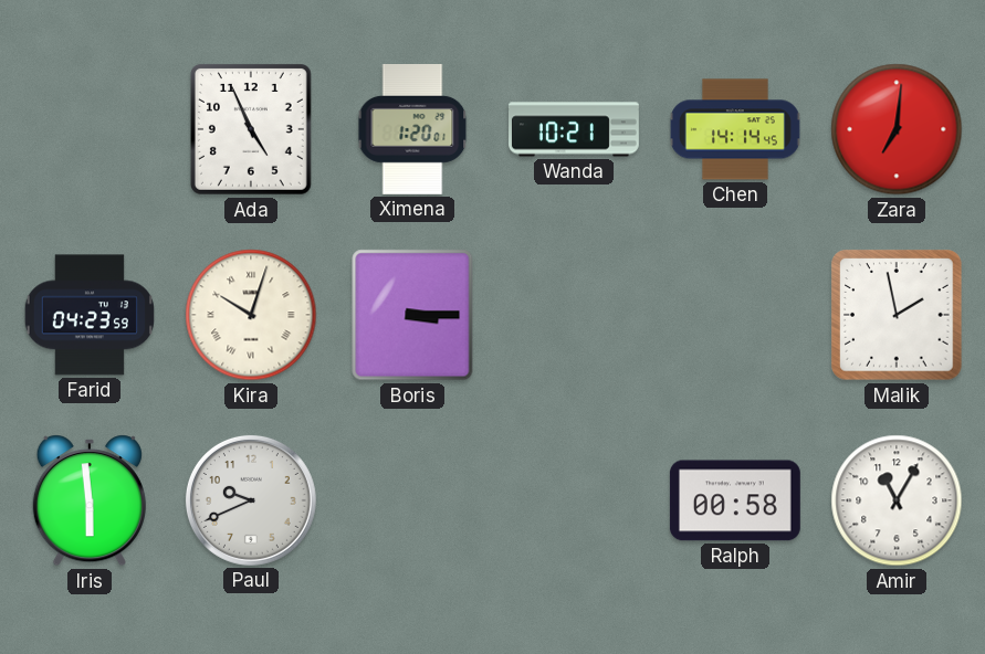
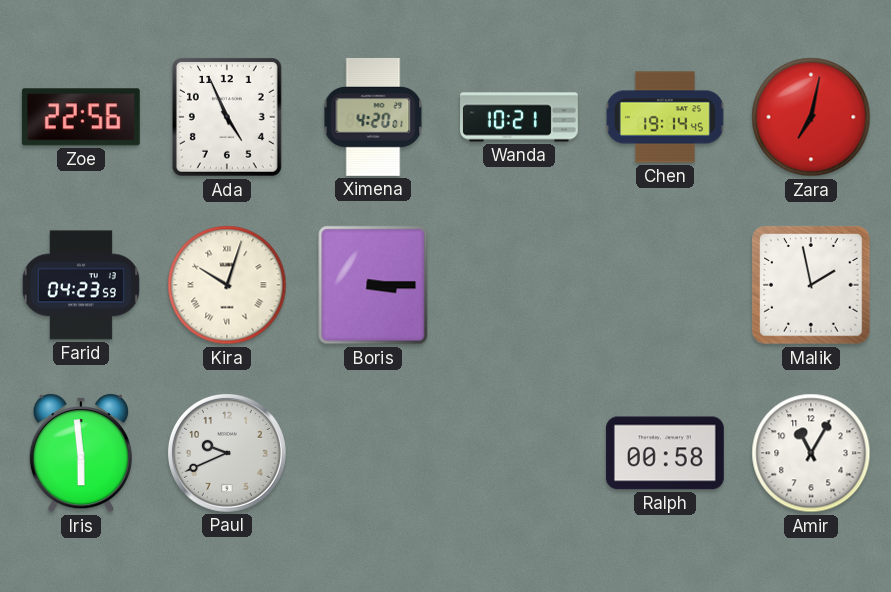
Zoe: none -> 22:56 (81, 117)
Ximena: 1:20 -> 4:20 (373, 117)
Chen: 14:14 -> 19:14 (665, 117)
Zara: 7:01 -> 7:02 (811, 117)
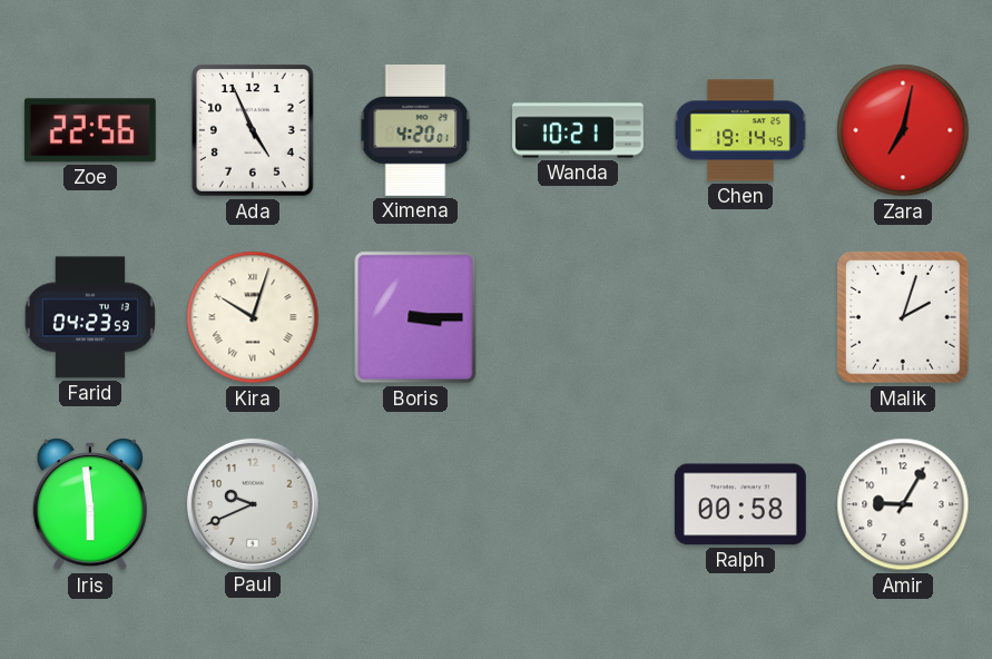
Malik: 1:58 -> 2:03 (903, 317)
Amir: 11:05 -> 9:05 (903, 504)
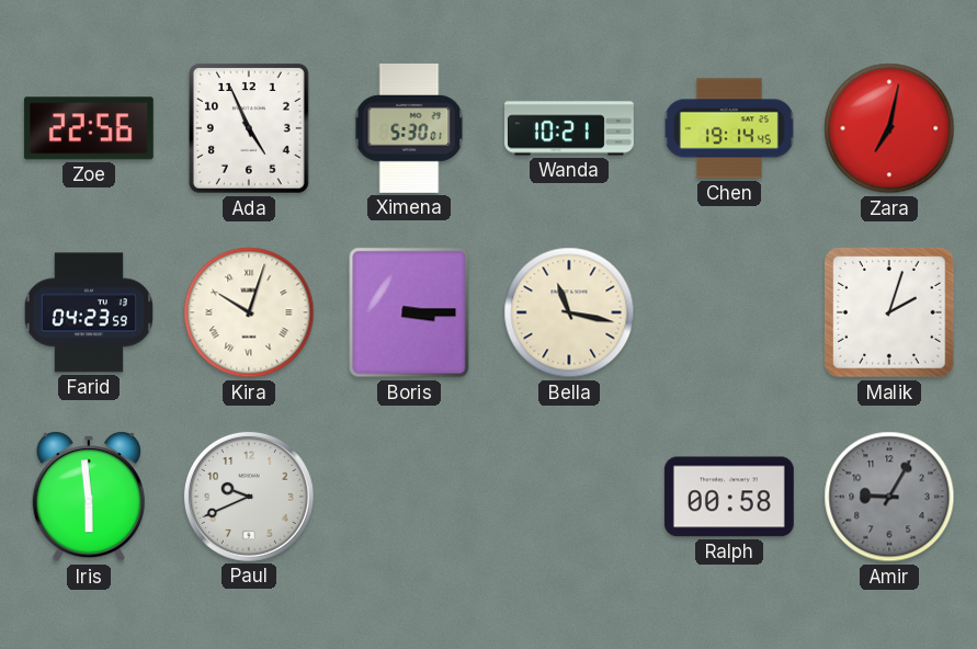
Ximena: 4:20 -> 5:30 (409, 128)
Bella: none -> 11:17 (569, 312)
Amir dial: white -> grey (889, 497)
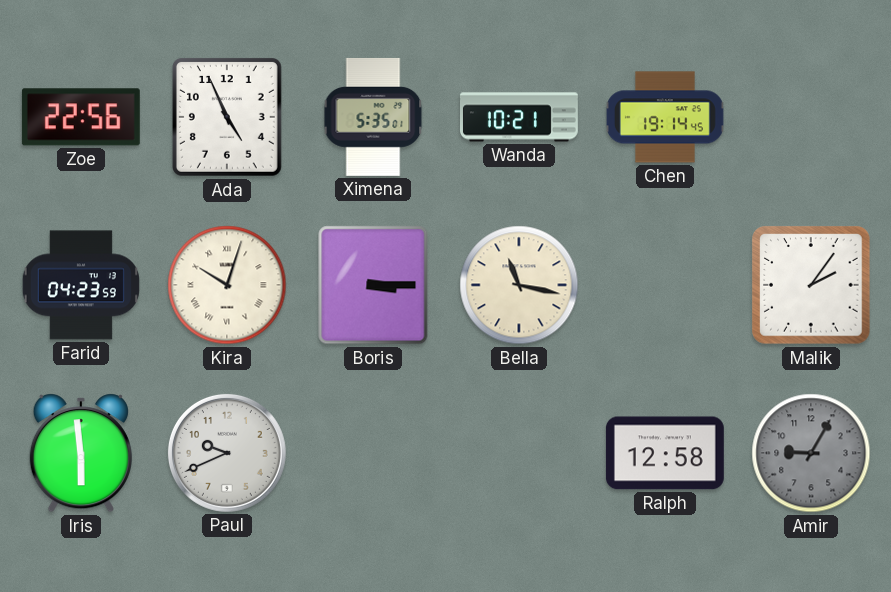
Ximena: 5:30 -> 5:35 (373, 117)
Zara: 7:02 -> none (889, 128)
Malik: 2:03 -> 2:06 (811, 285)
Ralph: 00:58 -> 12:58 (665, 453)
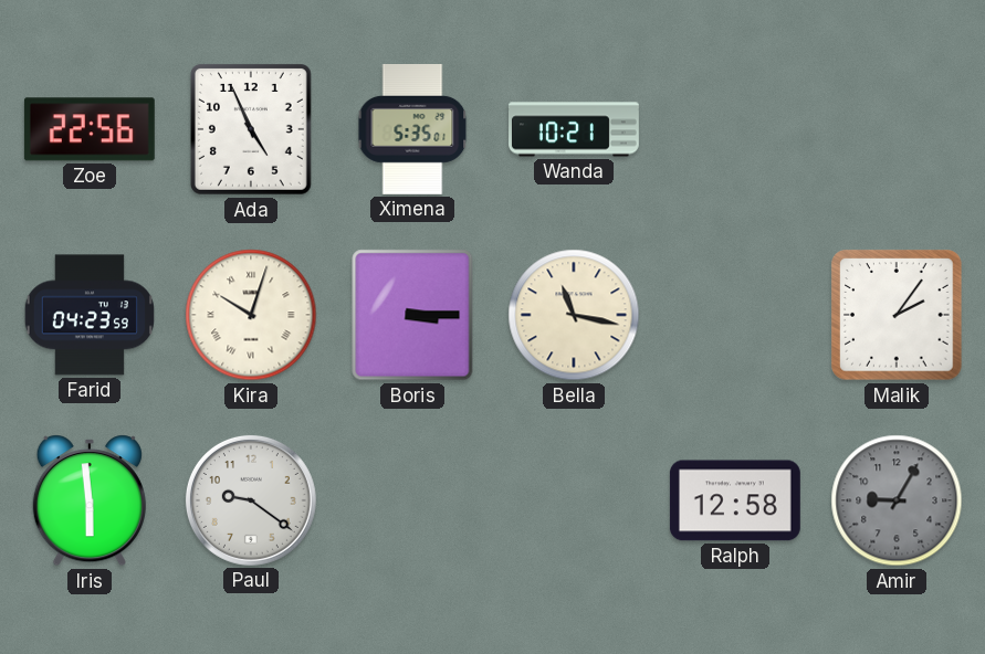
Chen: 19:14 -> none (665, 117)
Paul: 9:41 -> 9:21 (251, 500)
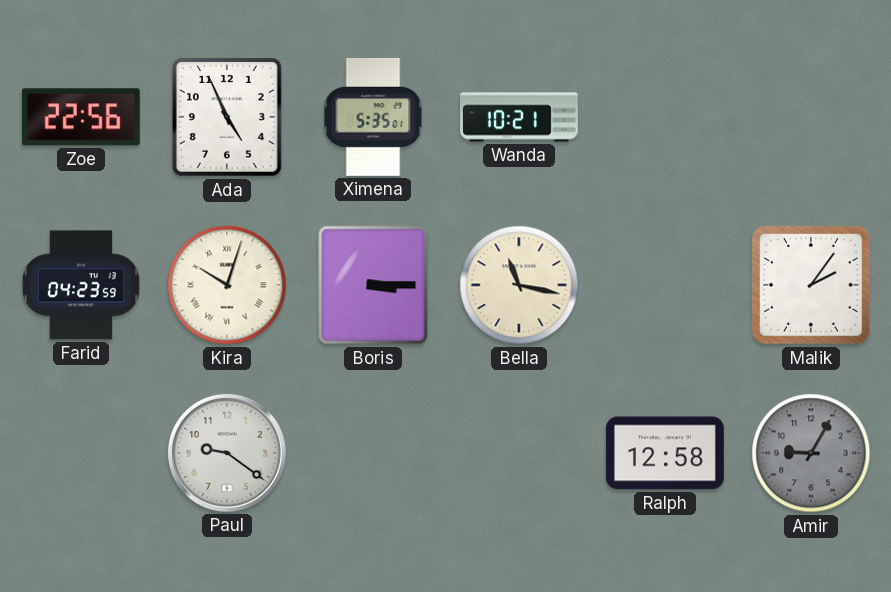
Iris: 5:59 -> none (90, 500)
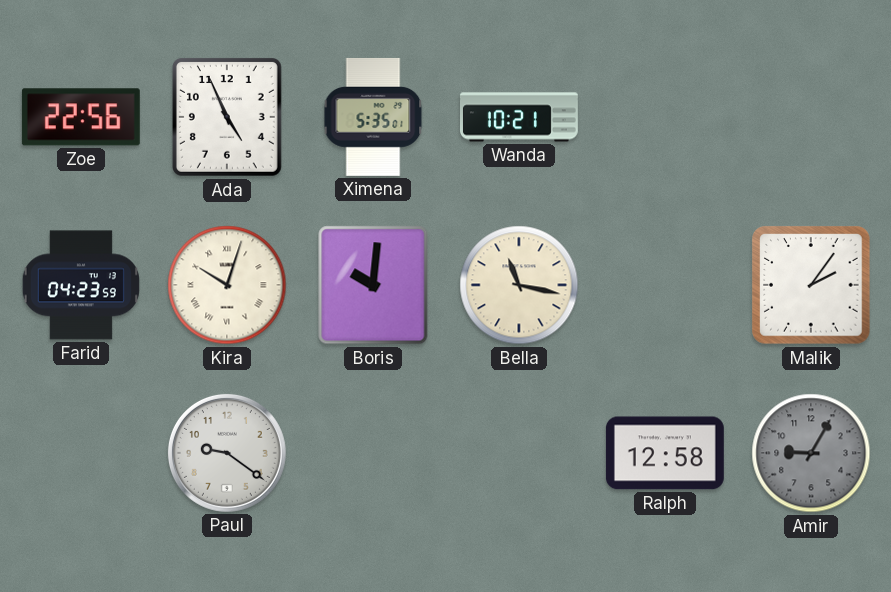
Boris: 3:15 -> 10:01 (373, 285)
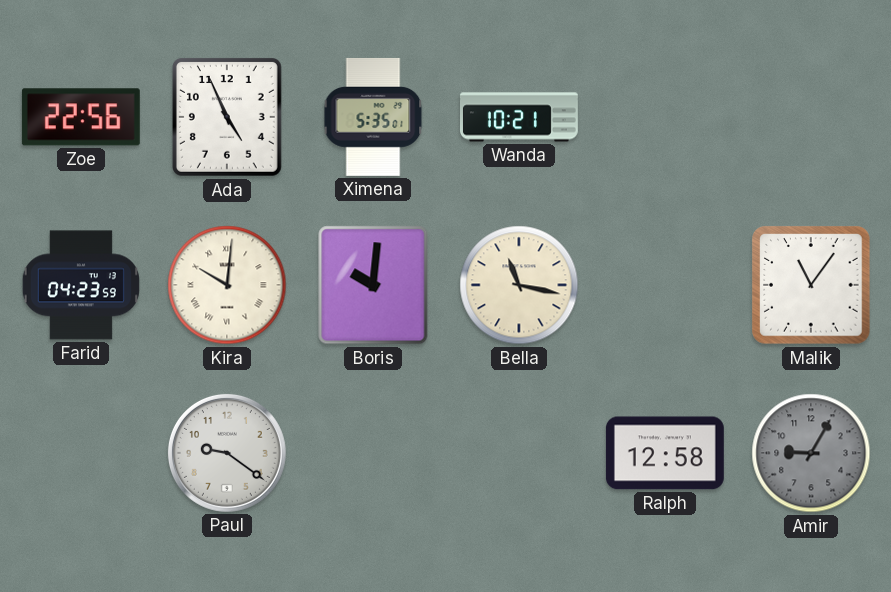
Kira: 10:03 -> 10:01 (227, 285)
Malik: 2:06 -> 11:06 (811, 285)
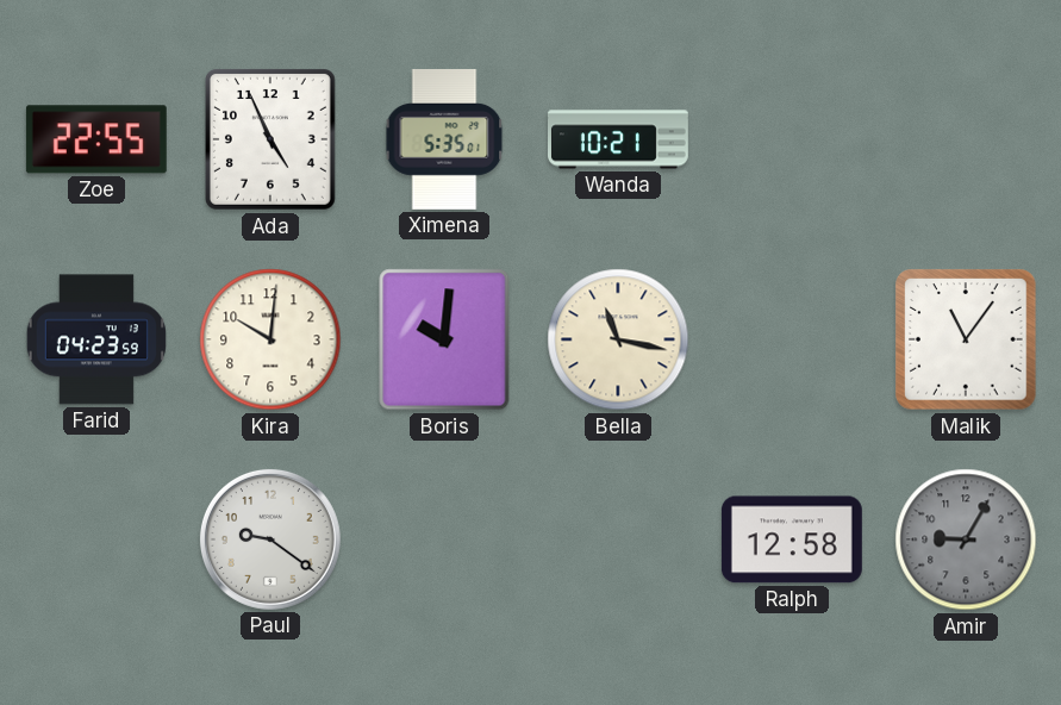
Zoe: 22:56 -> 22:55 (96, 139)
Kira numerals: Roman -> Arabic (270, 339)
